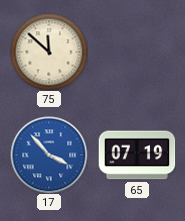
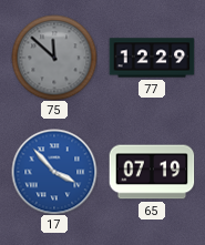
75 dial: cream -> grey (54, 58)
77: none -> 12:29 (152, 58)
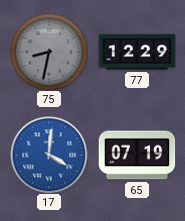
75: 11:52 -> 8:32 (49, 52)
17: 3:53 -> 4:01 (49, 155)
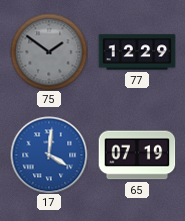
75: 8:32 -> 1:51 (49, 52)
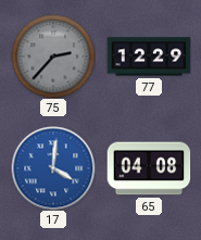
75: 1:51 -> 2:37 (53, 56)
65: 07:19 -> 04:08 (149, 168)
